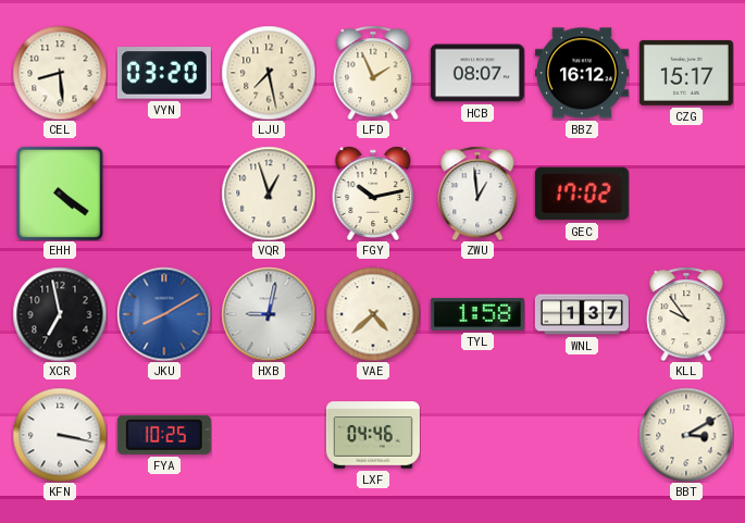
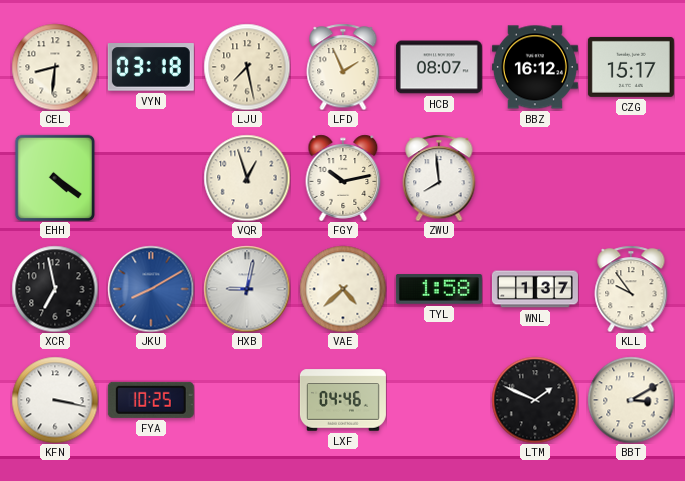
CEL: 8:29 -> 8:31 (55, 67)
VYN: 03:20 -> 03:18 (151, 67)
ZWU: 12:59 -> 7:59 (439, 178)
GEC: 17:02 -> none (582, 194)
LTM: none -> 1:49 (535, 400)
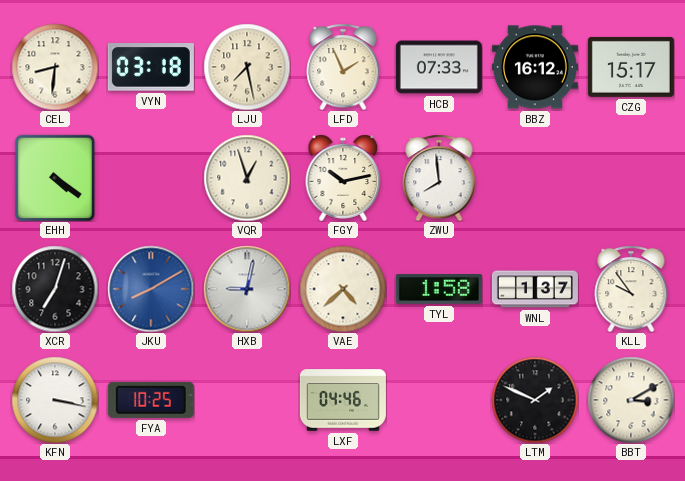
HCB: 08:07 -> 07:33 (439, 67)
XCR: 6:58 -> 7:03 (55, 289)
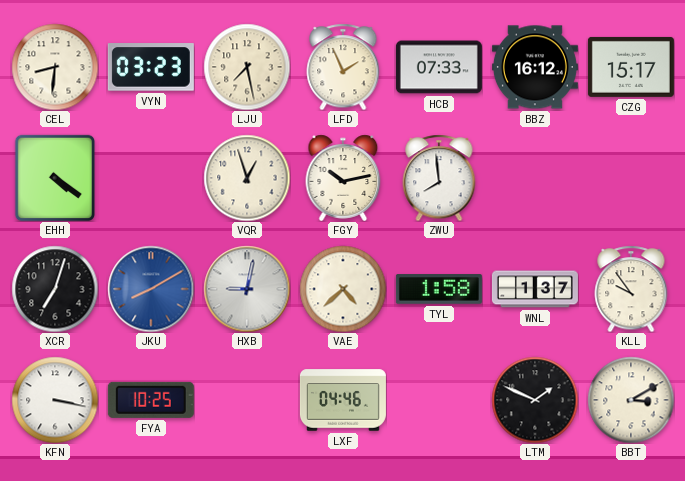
VYN: 03:18 -> 03:23 (151, 67)
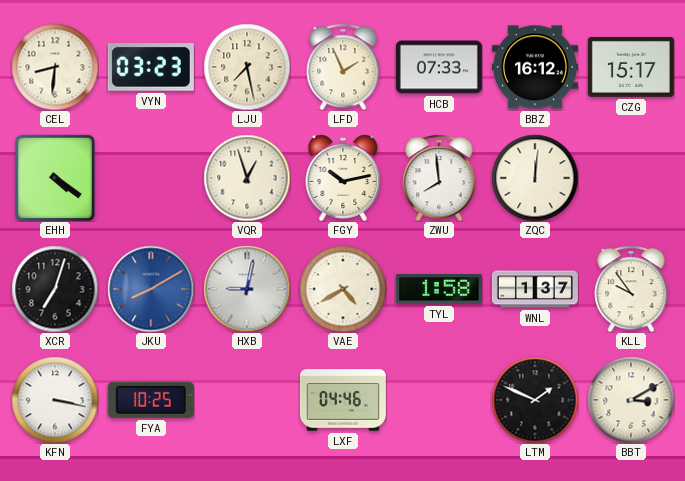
ZQC: none -> 12:01 (535, 178)
VAE: 4:38 -> 4:40 (343, 289)
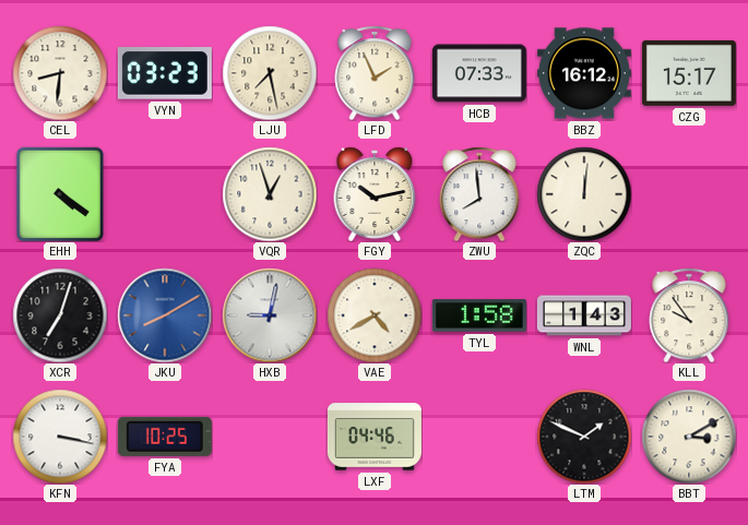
WNL: 1:37 -> 1:43 (584, 315)
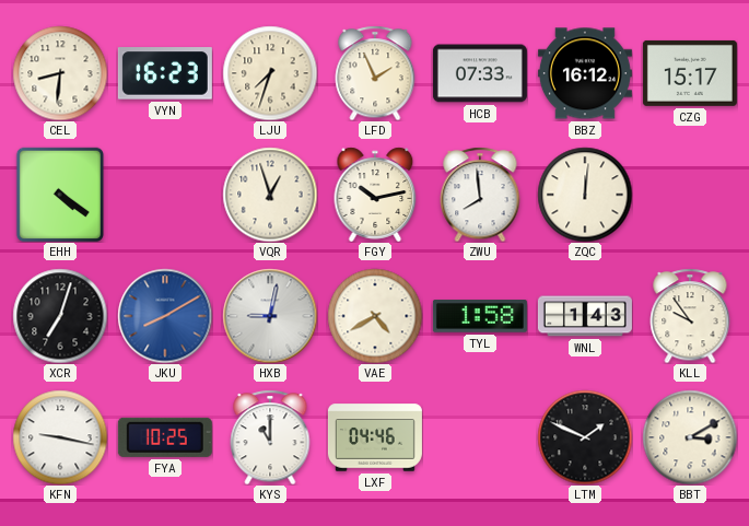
VYN: 03:23 -> 16:23 (165, 73)
LJU: 7:28 -> 7:33 (270, 73)
KFN: 3:17 -> 9:17 (60, 437)
KYS: none -> 11:00 (270, 437)
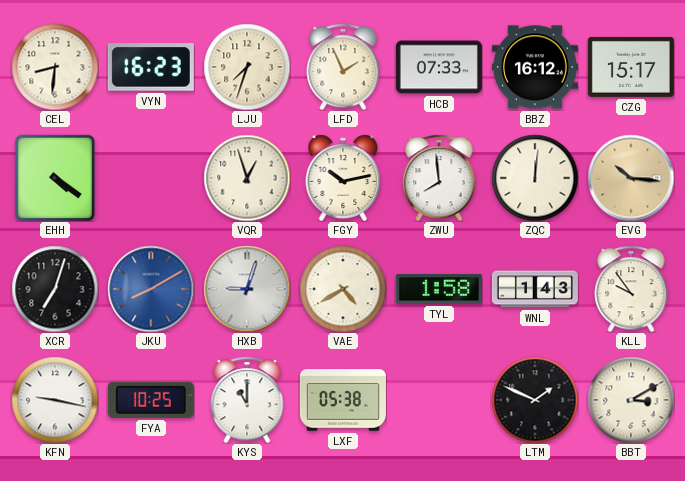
EVG: none -> 10:16 (631, 178)
HXB: 9:02 -> 9:03 (247, 289)
LXF: 04:46 -> 05:38 (343, 400)
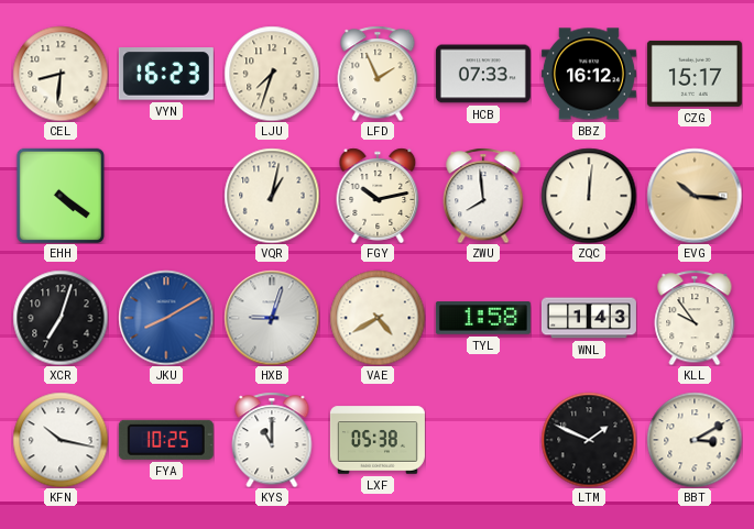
VQR: 12:57 -> 1:02 (272, 196)
KFN: 9:17 -> 10:17 (61, 440)
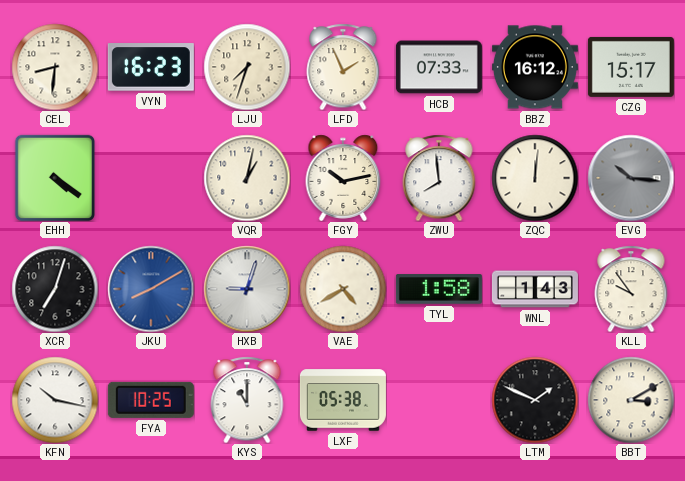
EVG dial: champagne -> grey (631, 178)
